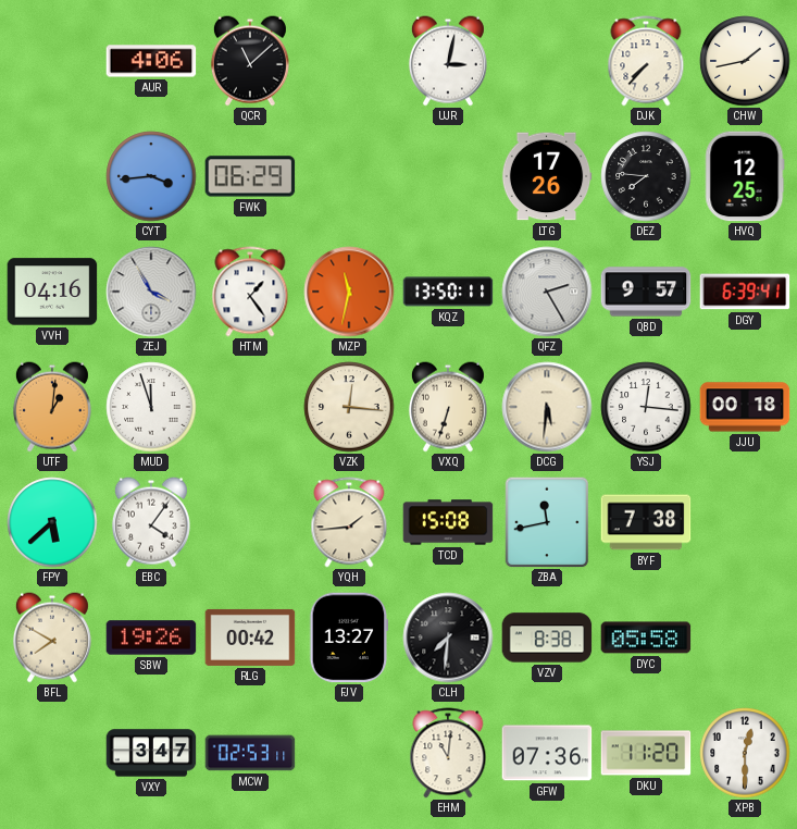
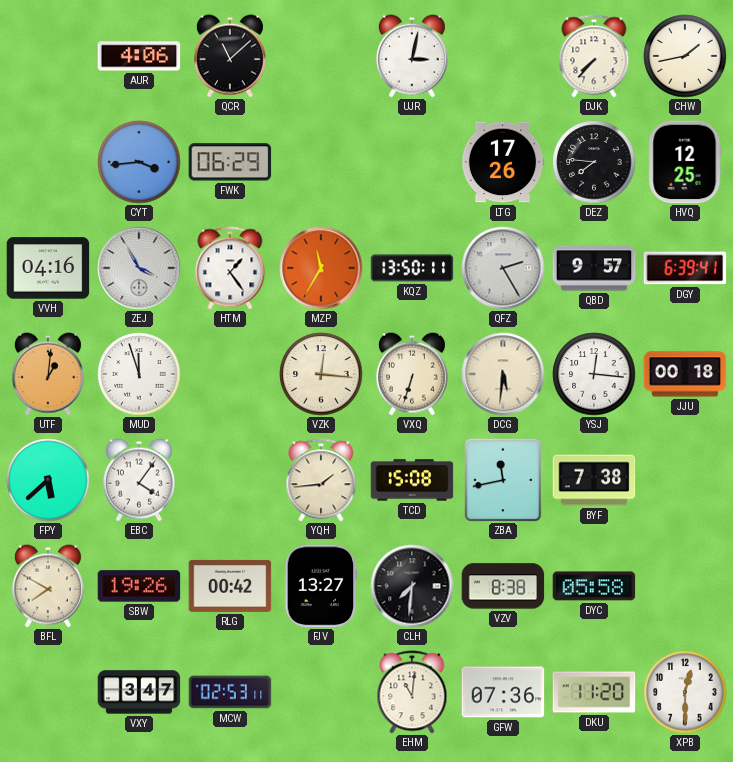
MZP: 11:32 -> 11:35 (321, 268)
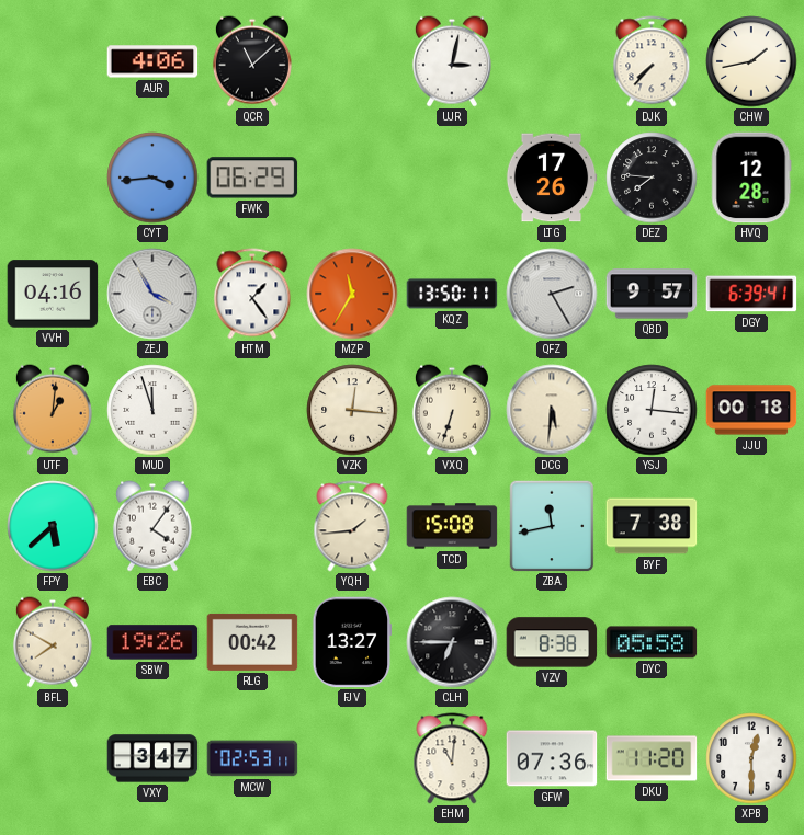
HVQ: 12:25 -> 12:28 (751, 178)
CLH: 7:31 -> 6:45 (452, 642)
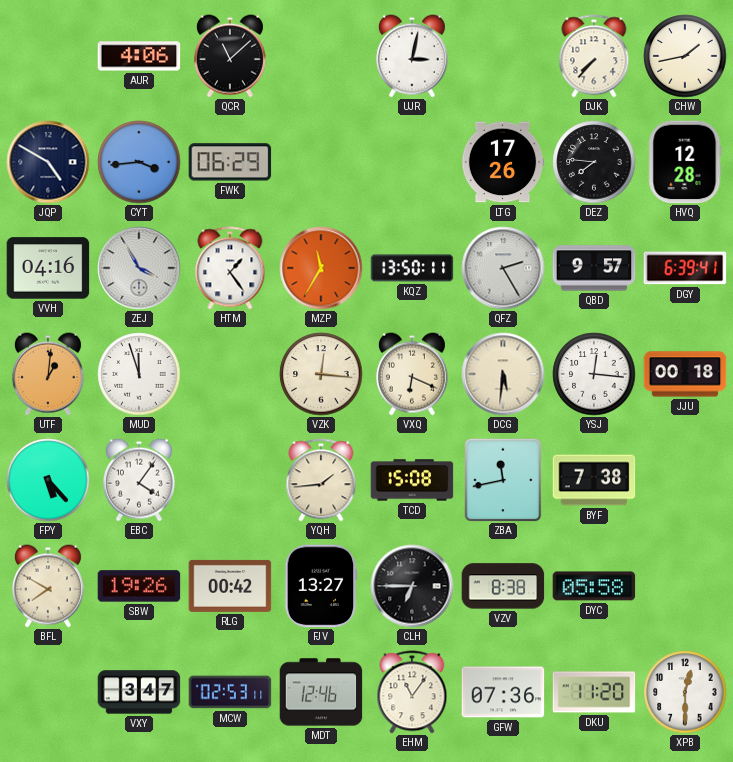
JQP: none -> 4:50 (48, 162)
VXQ: 6:33 -> 6:19 (412, 374)
FPY: 5:38 -> 5:23 (48, 480)
MDT: none -> 12:46 (321, 692)
EHM: 11:01 -> 11:06 (412, 692)
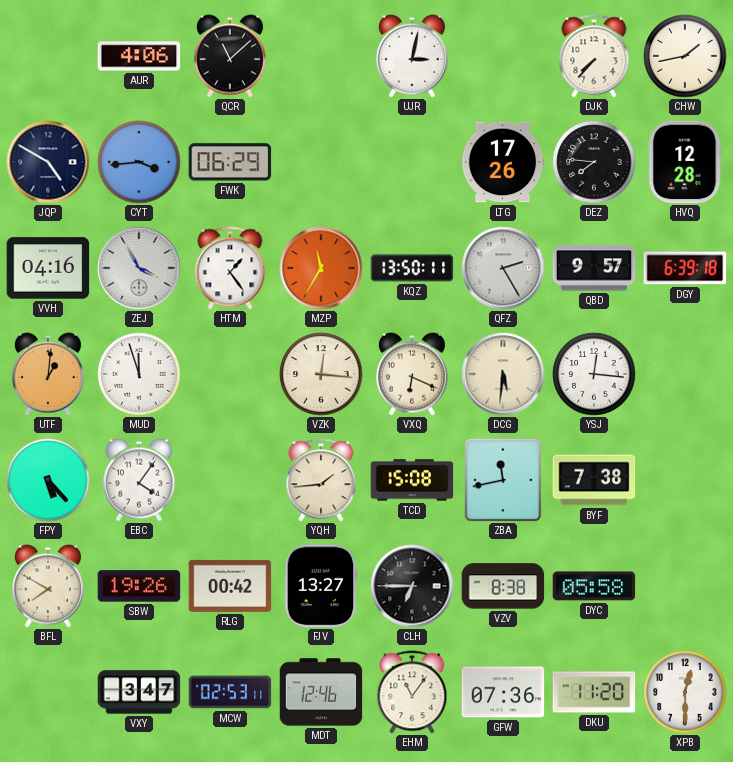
DGY: 6:39:41 -> 6:39:18 (685, 268)
JJU: 00:18 -> none (685, 374)
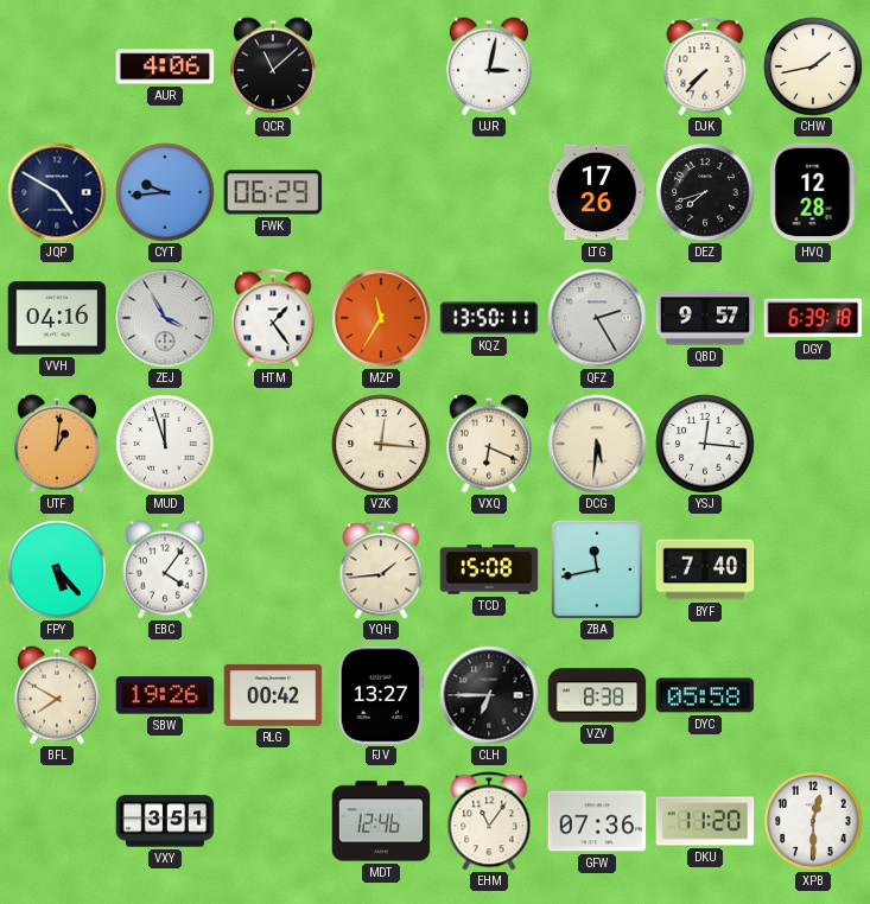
CYT: 3:44 -> 9:44 (165, 192)
DEZ: 7:46 -> 7:42 (705, 192)
BYF: 7:38 -> 7:40 (705, 569)
VXY: 3:47 -> 3:51 (165, 821)
MCW: 02:53 -> none (230, 692)
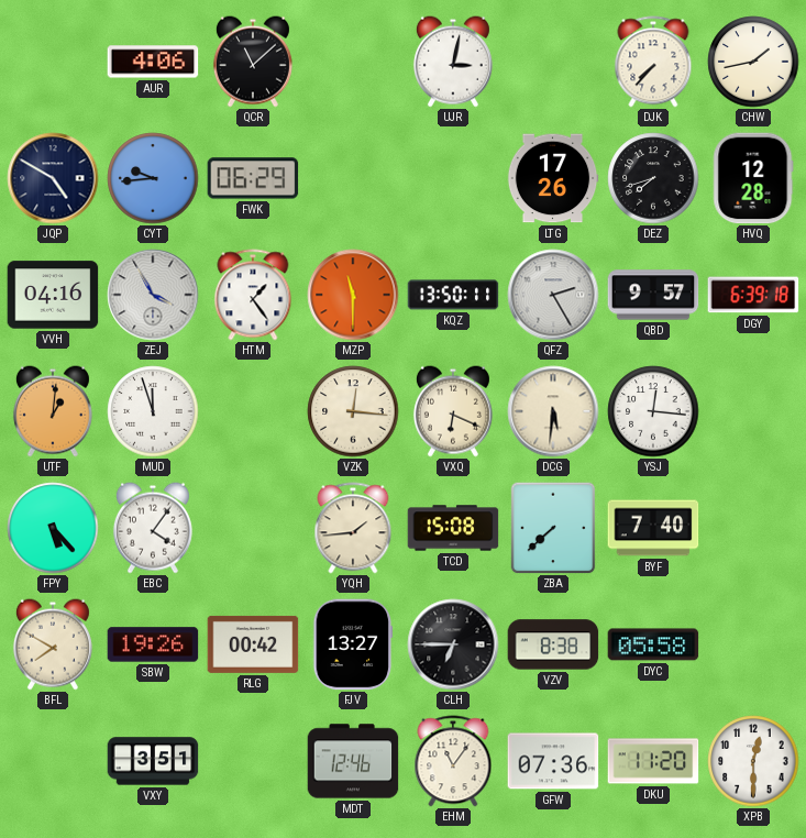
MZP: 11:35 -> 11:30 (353, 295)
ZBA: 11:43 -> 7:38 (553, 528)
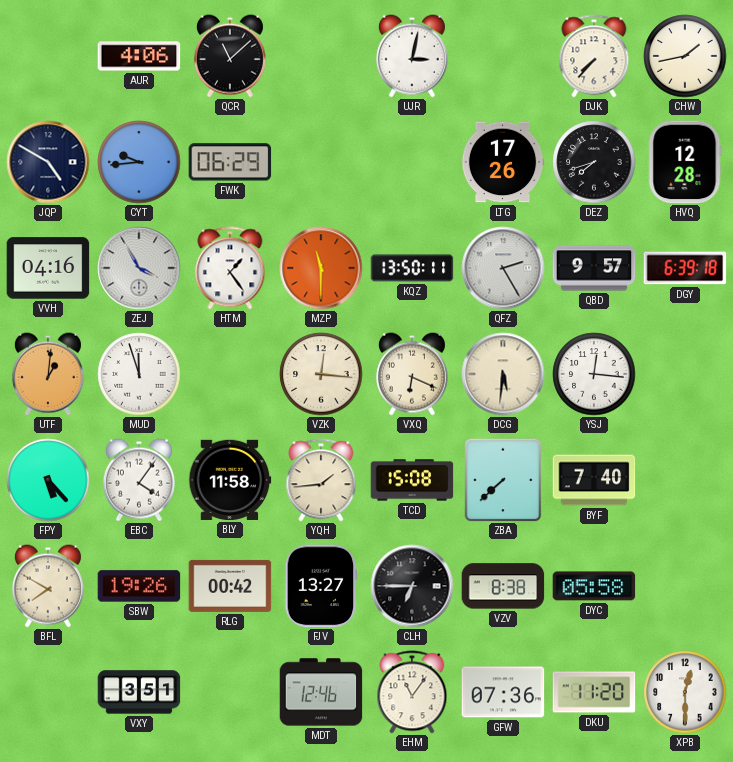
BLY: none -> 11:58 (230, 480)
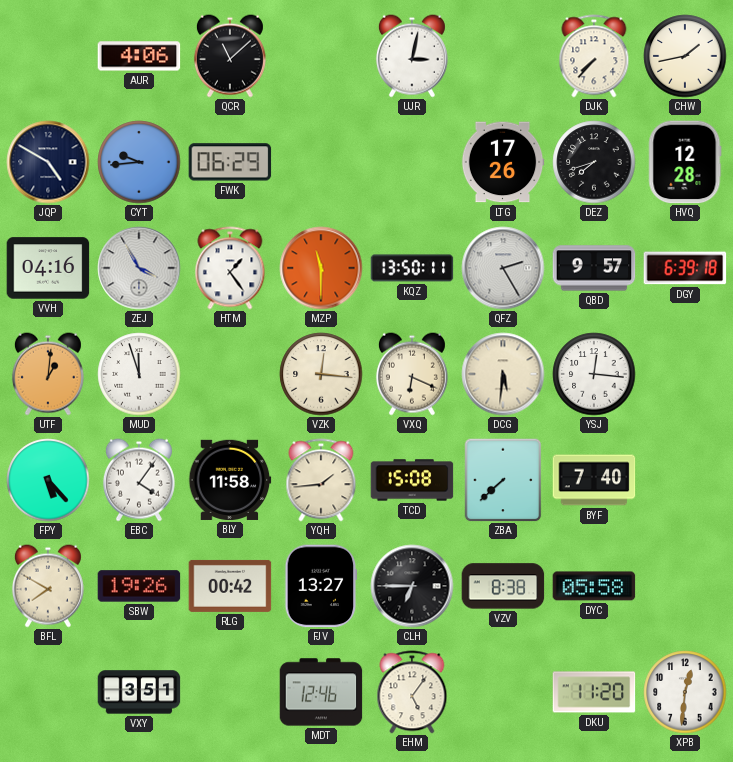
EHM: 11:06 -> 5:06 (412, 692)
GFW: 07:36 -> none (503, 692)
XPB: 12:30 -> 12:31 (685, 692)
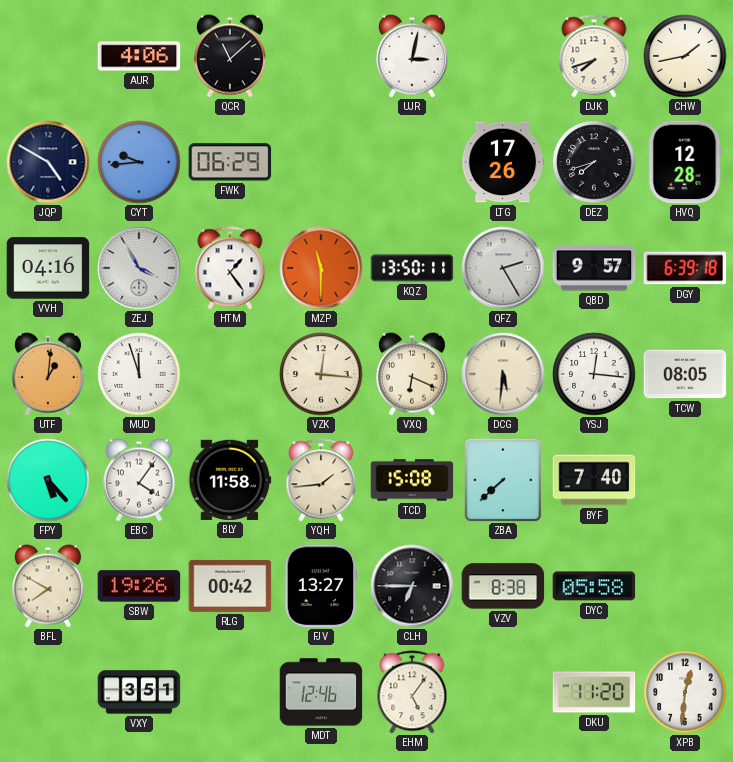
DJK: 7:37 -> 7:42 (594, 56)
TCW: none -> 08:05 (685, 374)
